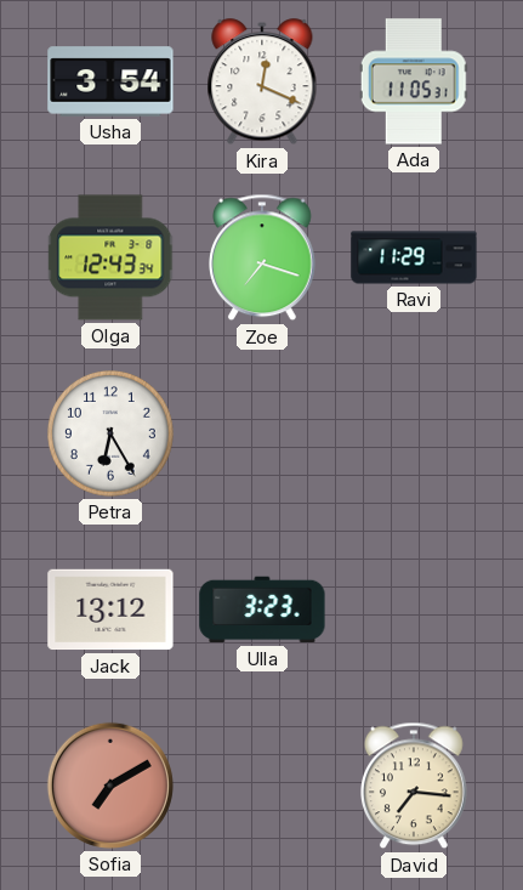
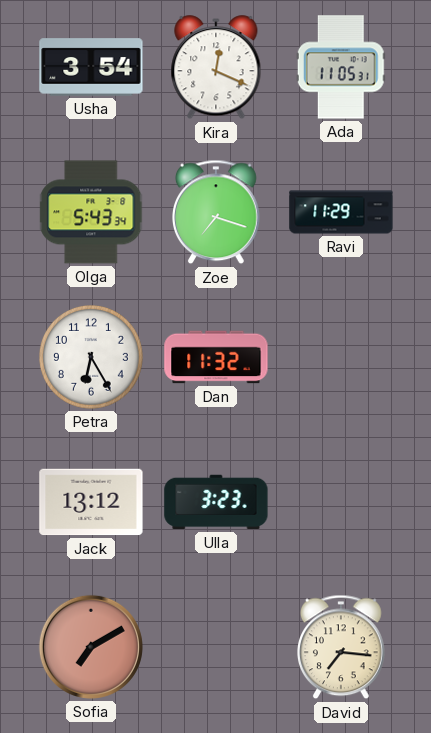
Olga: 12:43 -> 5:43 (92, 212)
Dan: none -> 11:32 (216, 357)
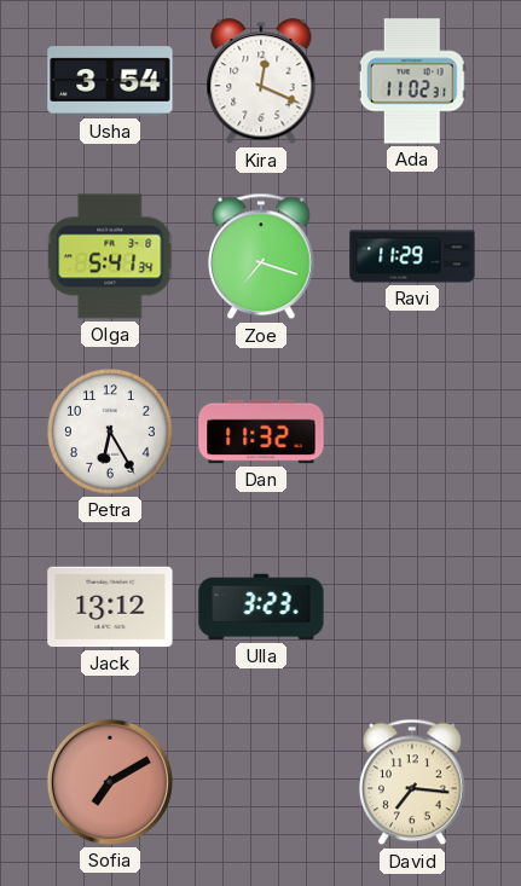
Ada: 11:05 -> 11:02 (412, 81)
Olga: 5:43 -> 5:41 (111, 256)
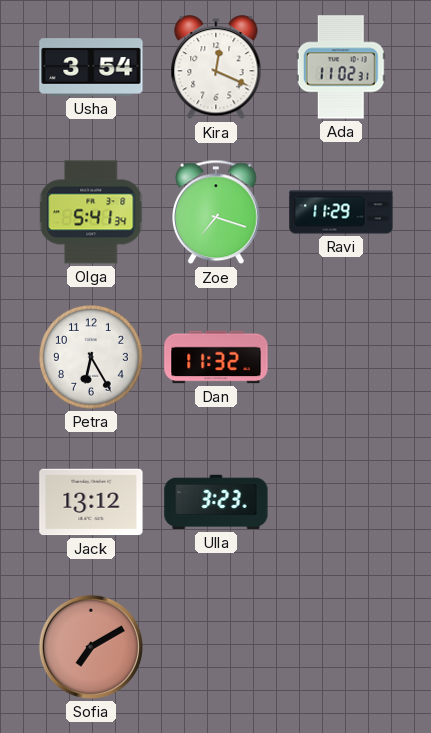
David: 7:16 -> none (413, 782)
